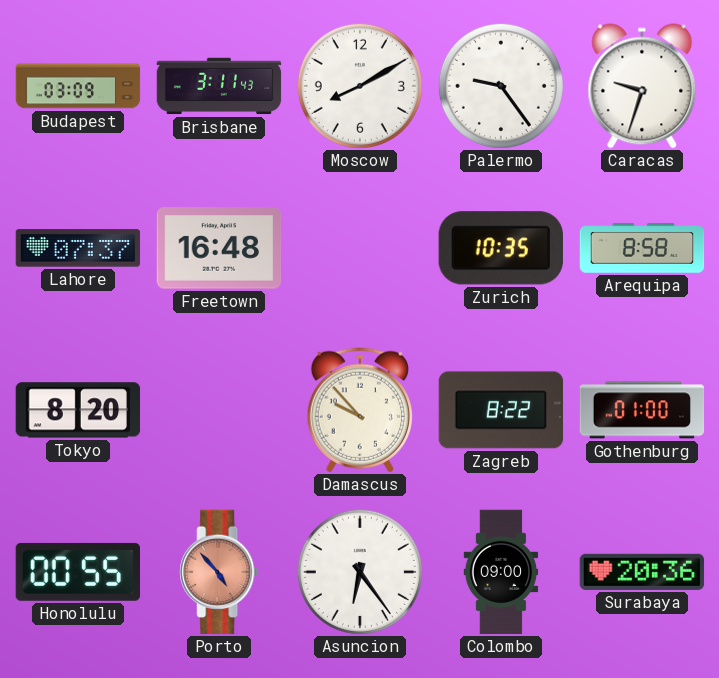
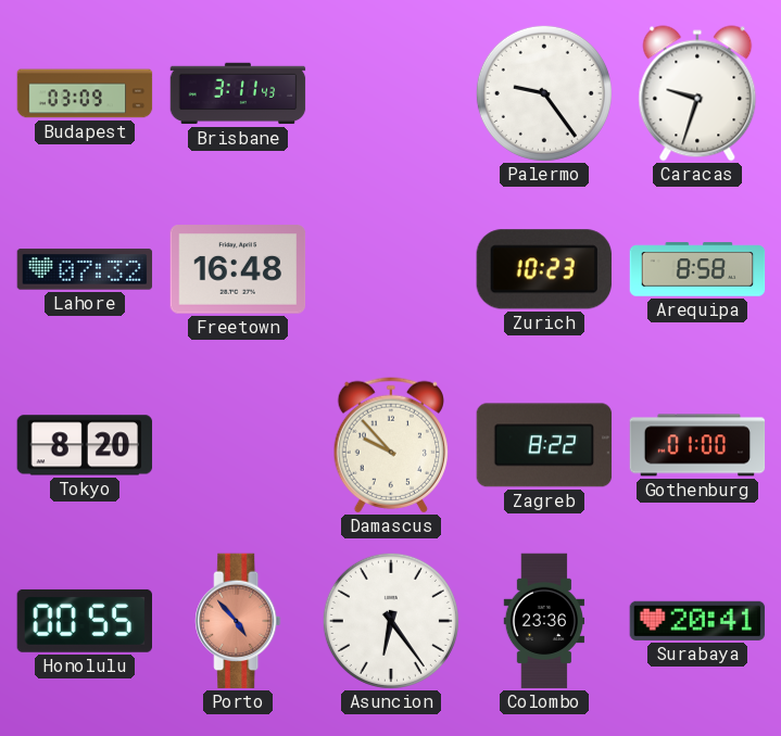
Moscow: 8:10 -> none (360, 86)
Lahore: 07:37 -> 07:32 (85, 269)
Zurich: 10:35 -> 10:23 (544, 269)
Colombo: 09:00 -> 23:36 (544, 621)
Surabaya: 20:36 -> 20:41 (697, 621)
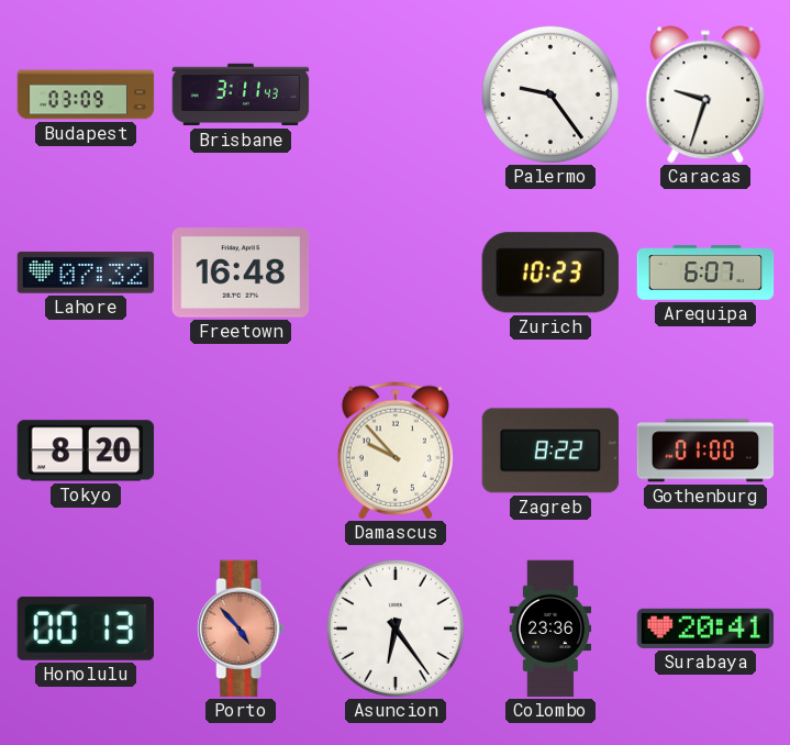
Arequipa: 8:58 -> 6:07 (705, 273)
Honolulu: 00:55 -> 00:13 (86, 629)
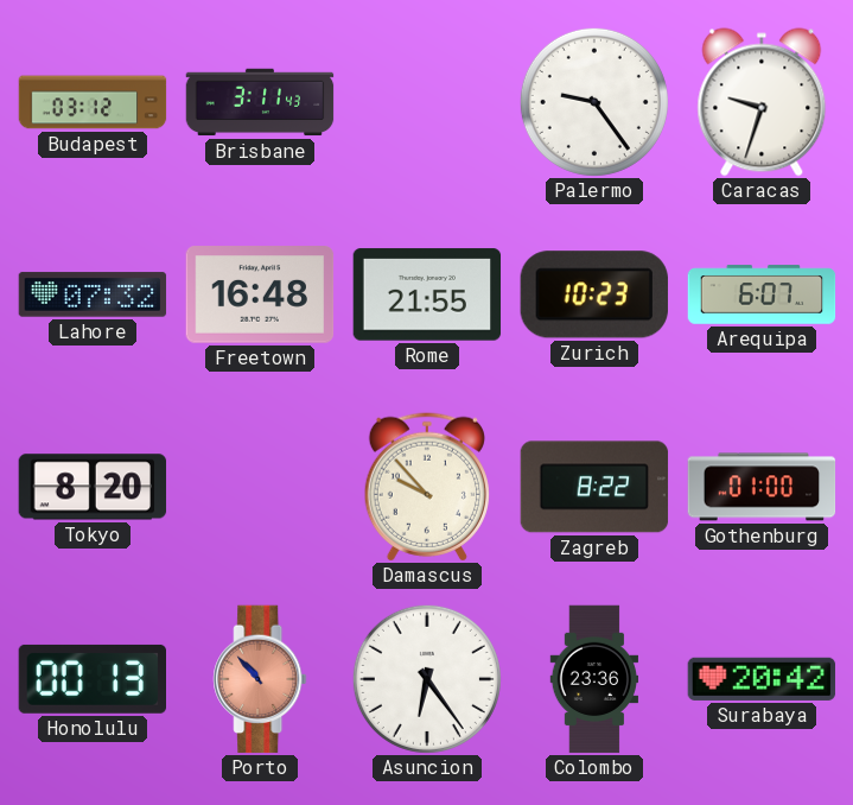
Budapest: 03:09 -> 03:12 (93, 102)
Rome: none -> 21:55 (427, 294)
Porto: 4:53 -> 10:53 (260, 679)
Surabaya: 20:41 -> 20:42 (762, 679)
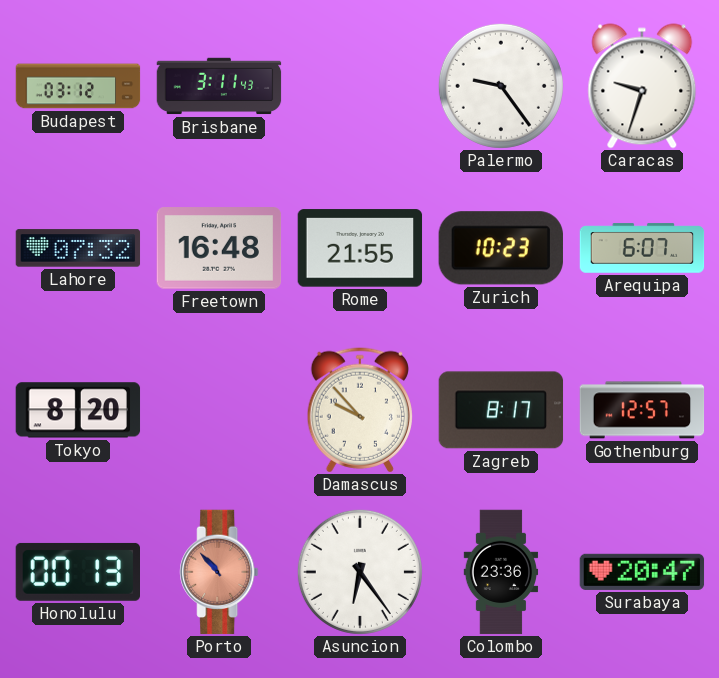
Zagreb: 8:22 -> 8:17 (501, 410)
Gothenburg: 01:00 -> 12:57 (642, 410)
Surabaya: 20:42 -> 20:47 (642, 572)
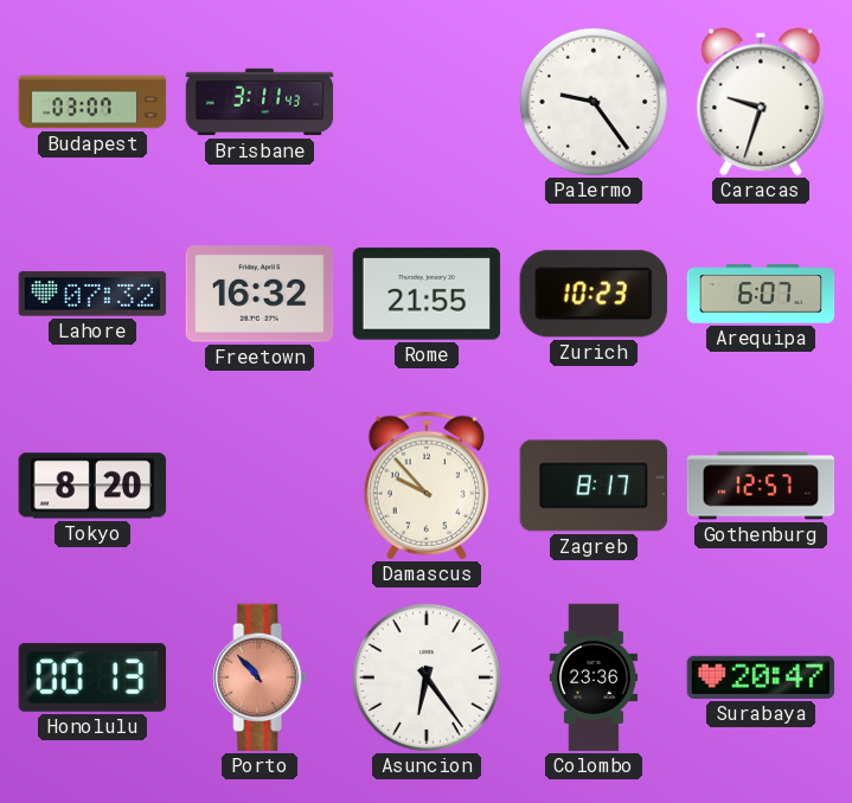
Budapest: 03:12 -> 03:07 (92, 102)
Freetown: 16:48 -> 16:32 (260, 294)
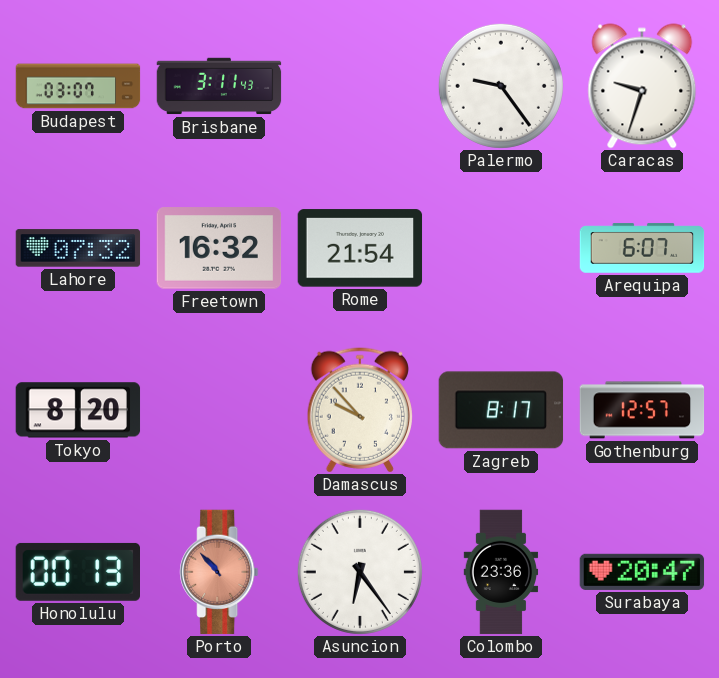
Rome: 21:55 -> 21:54 (360, 248)
Zurich: 10:23 -> none (594, 294)
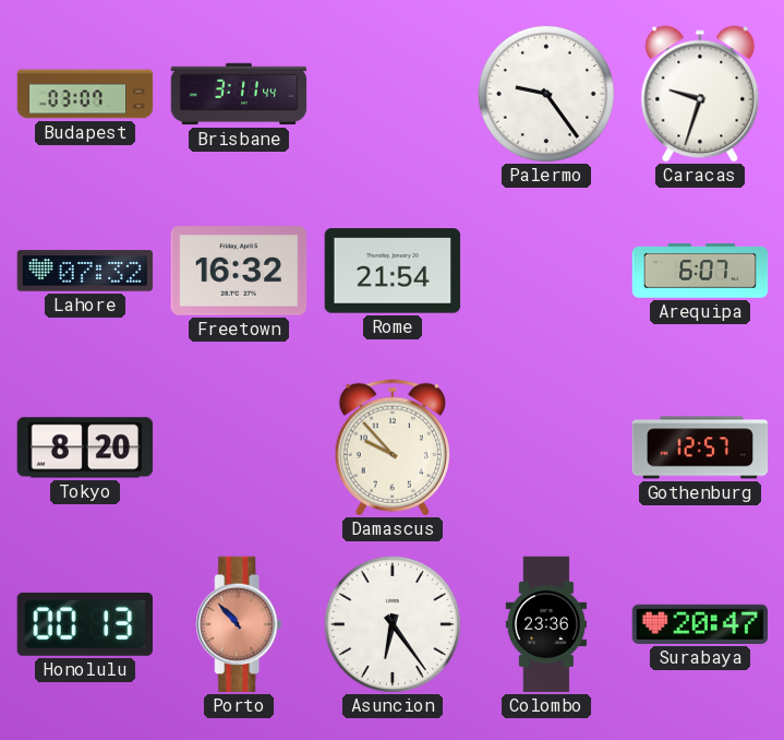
Brisbane: 3:11:43 -> 3:11:44 (239, 94)
Zagreb: 8:17 -> none (501, 410)
